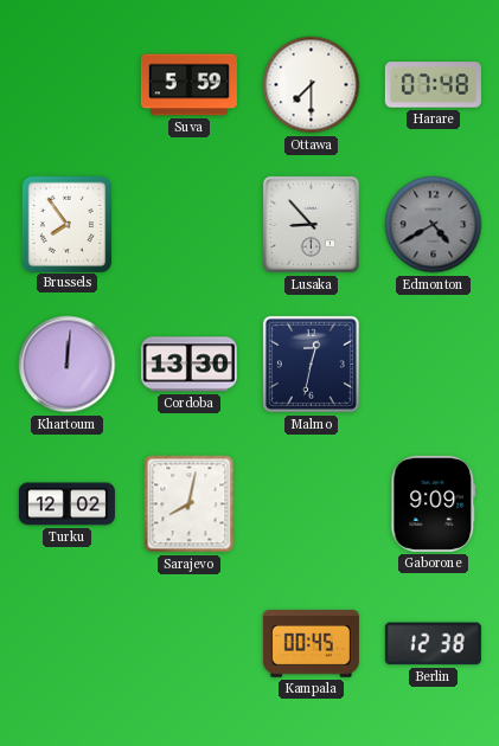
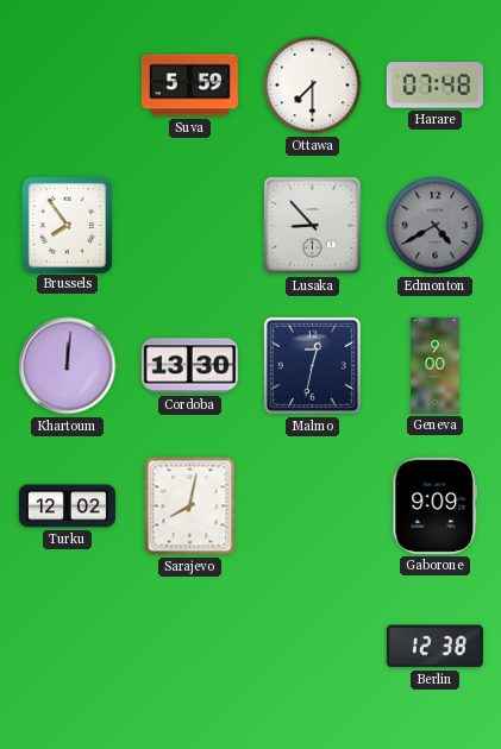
Geneva: none -> 9:00 (436, 365)
Kampala: 00:45 -> none (311, 644)
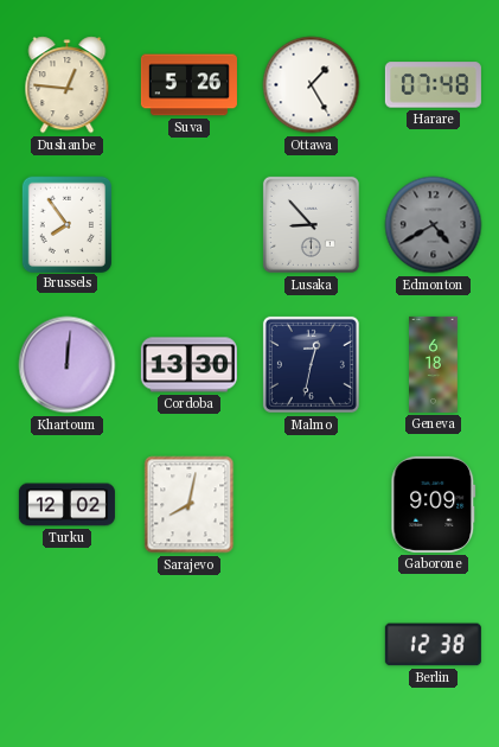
Dushanbe: none -> 12:46 (68, 85)
Suva: 5:59 -> 5:26 (188, 85)
Ottawa: 7:30 -> 1:25 (312, 85)
Geneva: 9:00 -> 6:18 (434, 364)
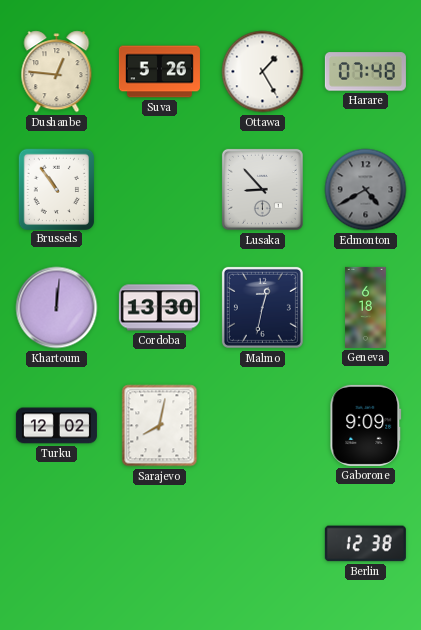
Brussels: 7:54 -> 10:54 (56, 189)
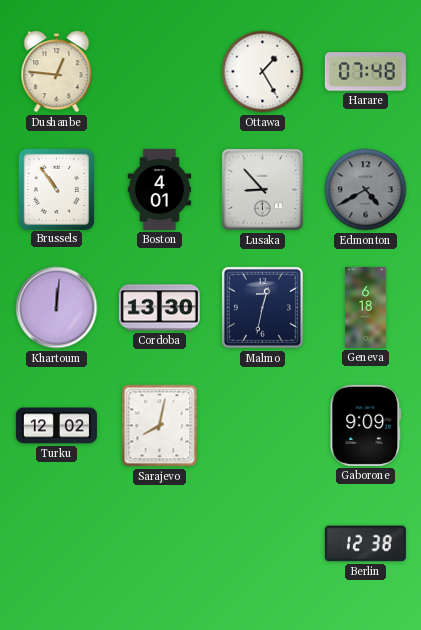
Suva: 5:26 -> none (159, 72)
Boston: none -> 4:01 (160, 189)
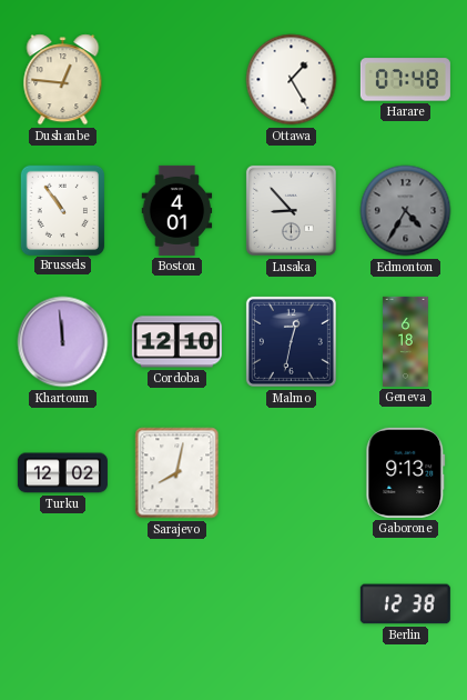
Edmonton: 4:40 -> 4:35 (406, 211)
Khartoum: 12:01 -> 11:59 (63, 342)
Cordoba: 13:30 -> 12:10 (176, 342)
Gaborone: 9:09 -> 9:13 (406, 472)
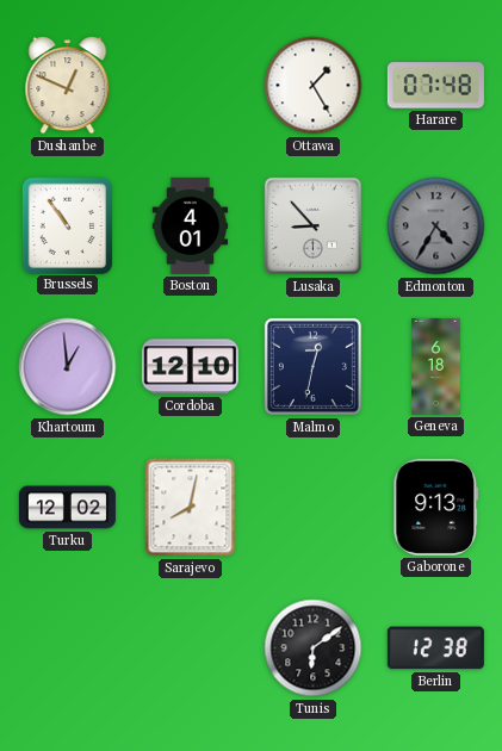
Dushanbe: 12:46 -> 12:49 (68, 86)
Khartoum: 11:59 -> 12:59 (68, 367)
Tunis: none -> 6:09 (314, 648)
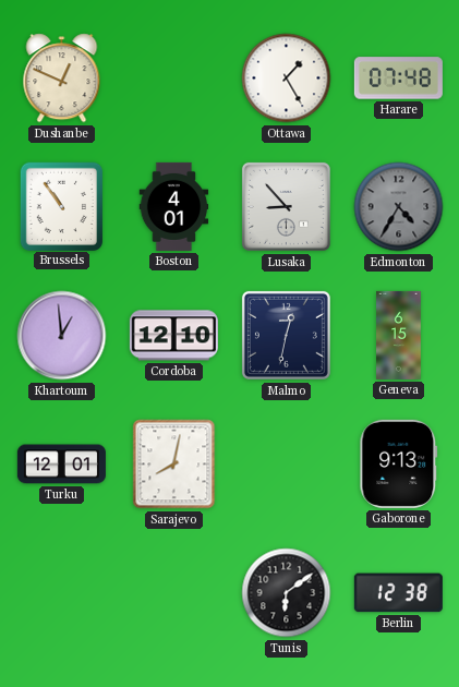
Geneva: 6:18 -> 6:15 (399, 335)
Turku: 12:02 -> 12:01 (61, 465)
